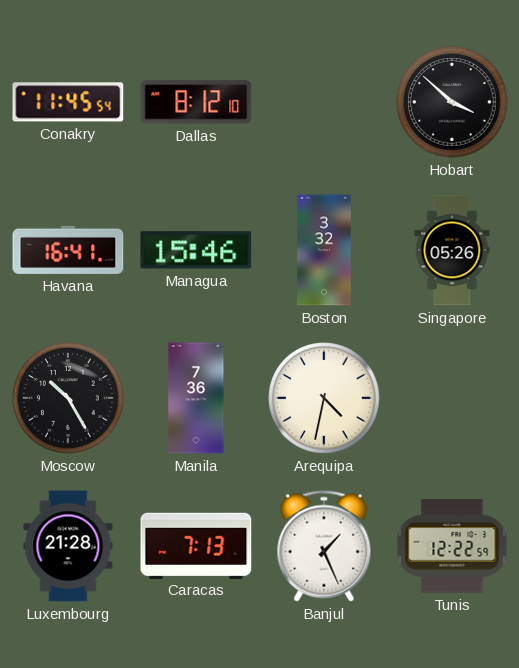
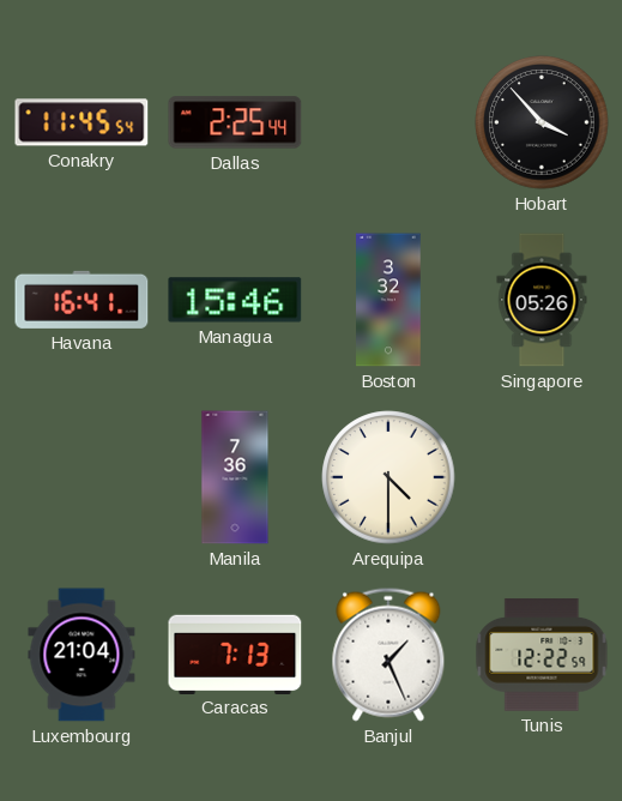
Dallas: 8:12 -> 2:25 (235, 122)
Hobart: 3:52 -> 3:53 (542, 122)
Moscow: 10:25 -> none (68, 398)
Arequipa: 4:32 -> 4:30 (388, 477)
Luxembourg: 21:28 -> 21:04 (81, 655)
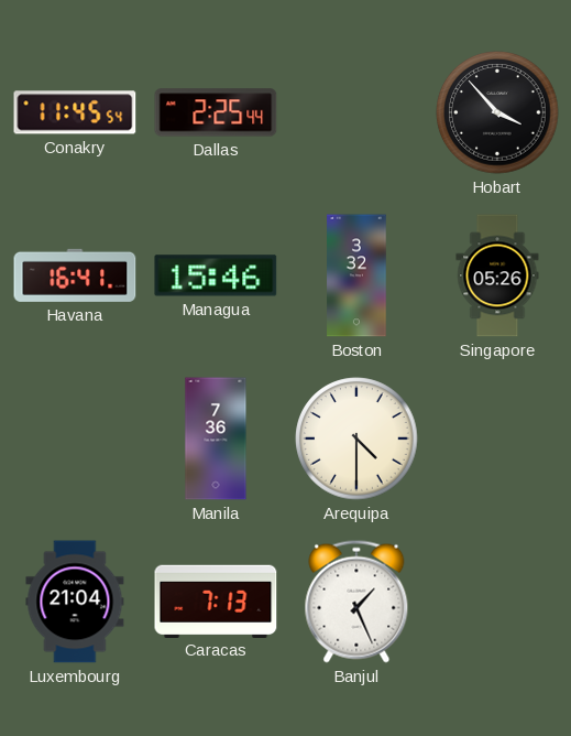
Tunis: 12:22 -> none (542, 655)
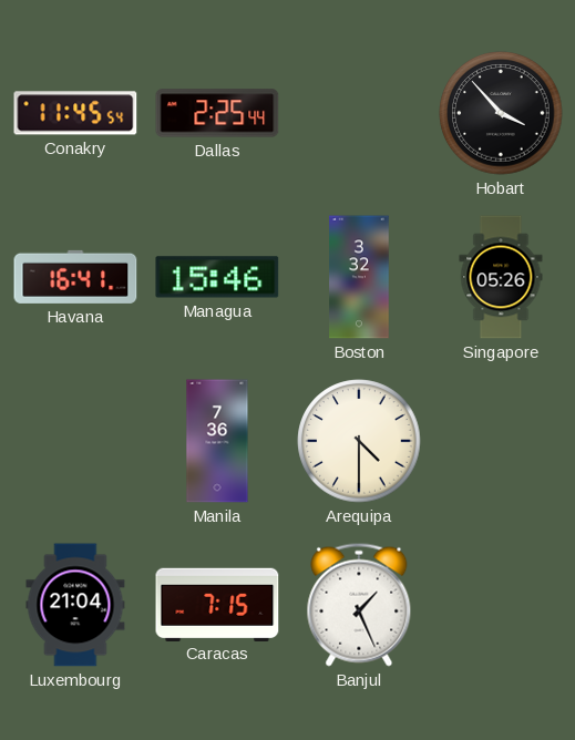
Caracas: 7:13 -> 7:15 (217, 604)
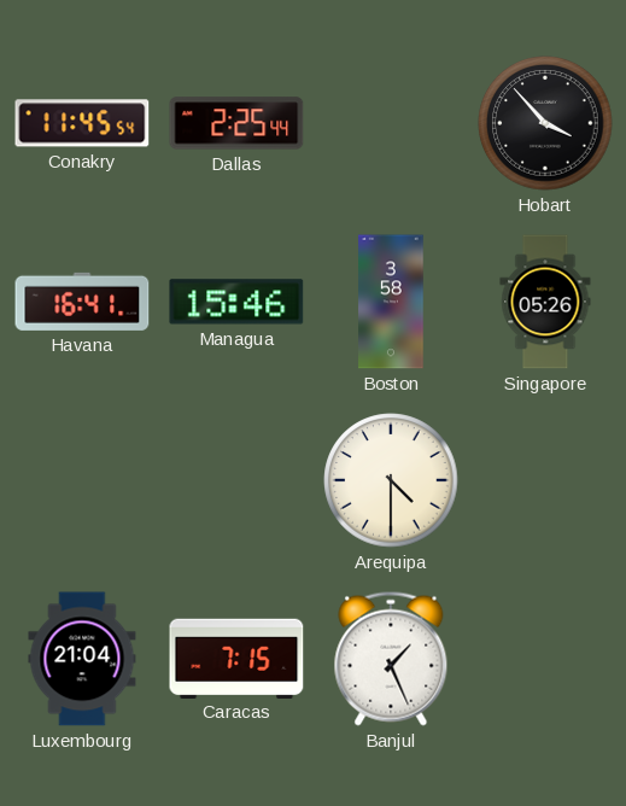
Boston: 3:32 -> 3:58 (391, 302)
Manila: 7:36 -> none (217, 441)
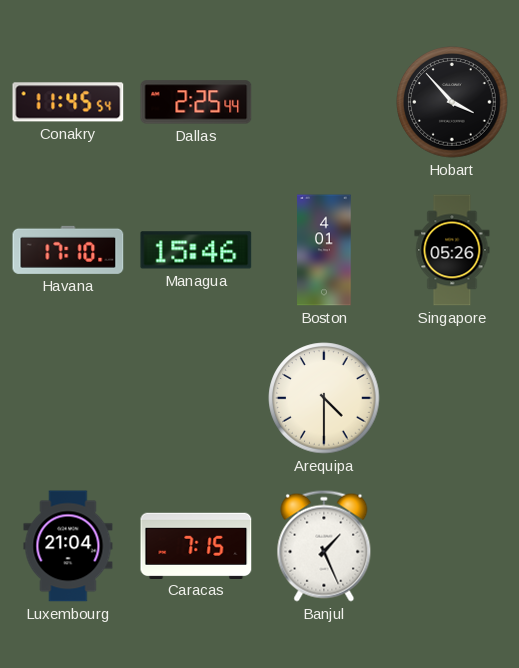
Havana: 16:41 -> 17:10 (68, 250)
Boston: 3:58 -> 4:01 (324, 250)
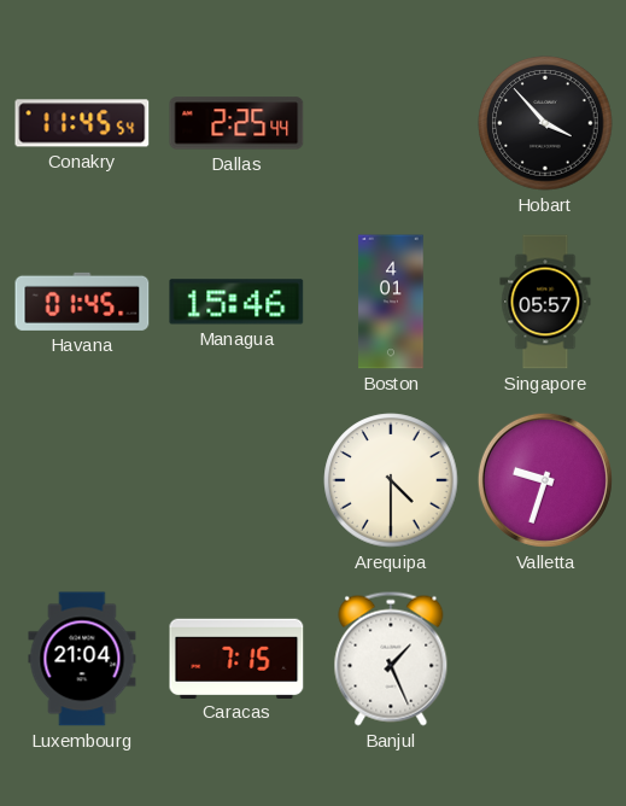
Havana: 17:10 -> 01:45 (82, 302)
Singapore: 05:26 -> 05:57 (545, 302)
Valletta: none -> 9:33 (545, 480)
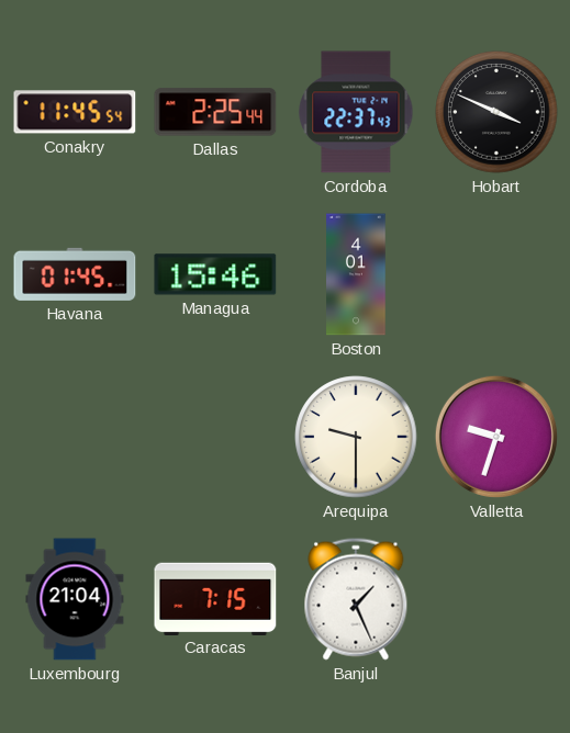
Cordoba: none -> 22:37 (356, 112)
Hobart: 3:53 -> 3:49 (496, 112)
Singapore: 05:57 -> none (545, 302)
Arequipa: 4:30 -> 9:30 (356, 437)
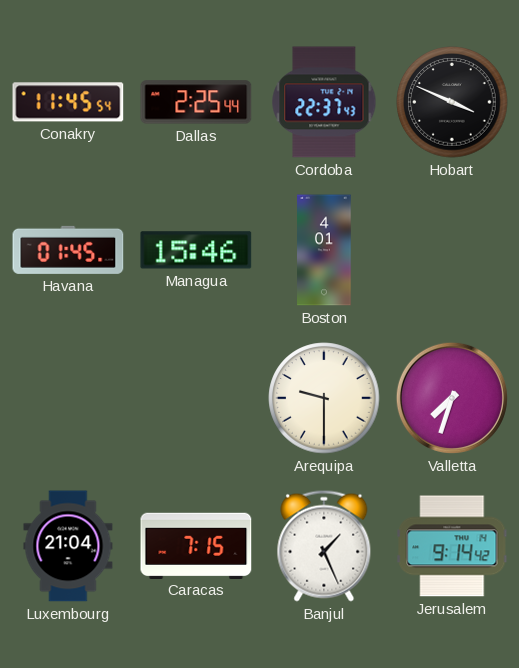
Valletta: 9:33 -> 7:33 (452, 398)
Jerusalem: none -> 9:14 (452, 546)
